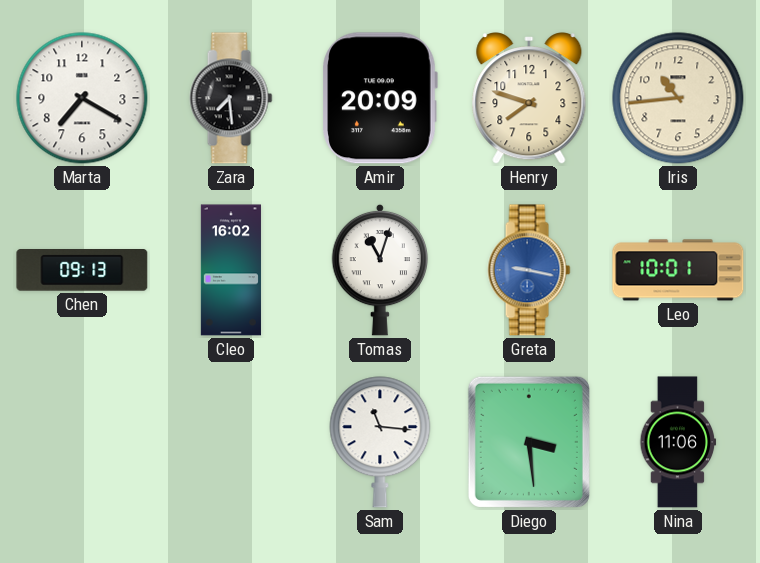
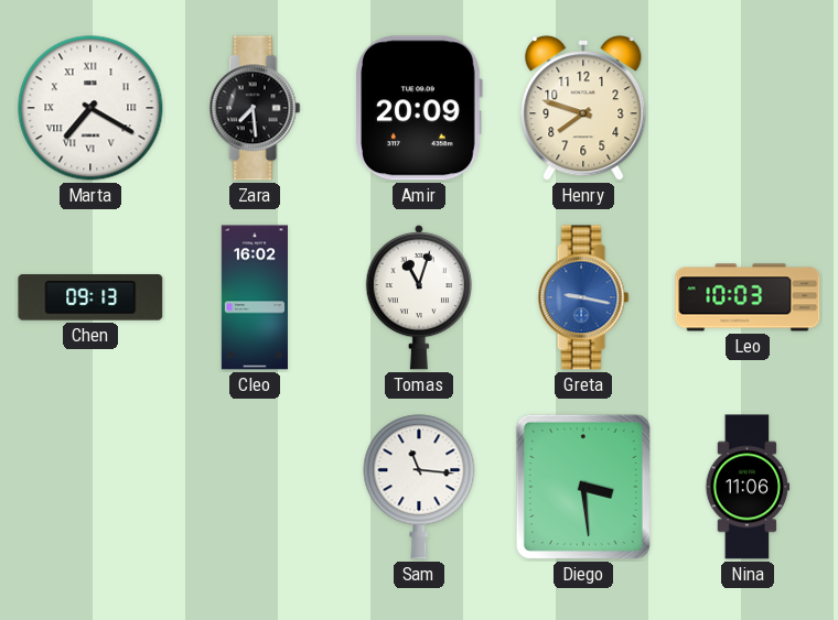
Marta numerals: Arabic -> Roman (90, 108)
Iris: 10:44 -> none (678, 98)
Leo: 10:01 -> 10:03 (748, 297)
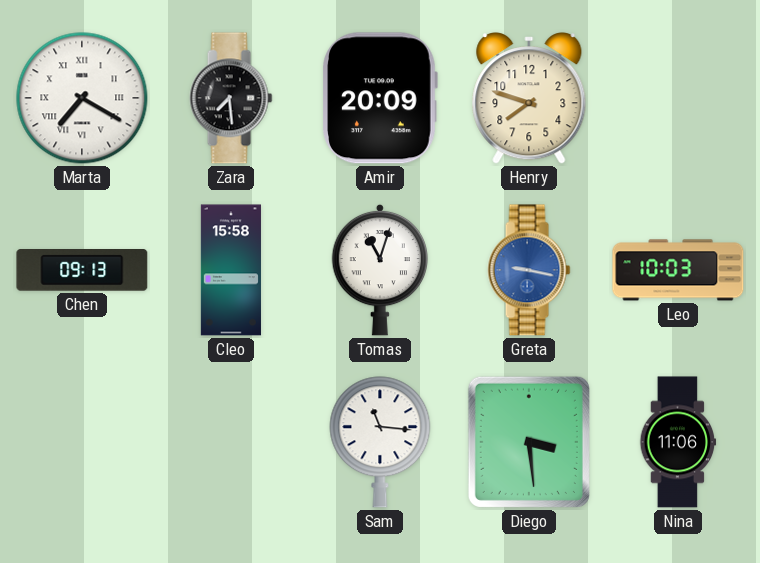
Cleo: 16:02 -> 15:58 (231, 270)
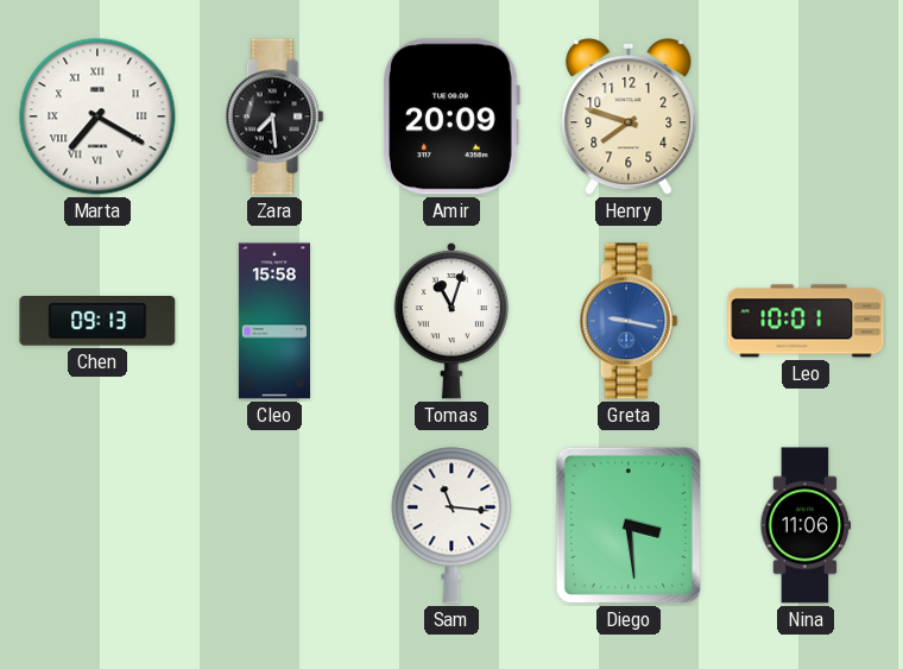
Leo: 10:03 -> 10:01 (806, 321)
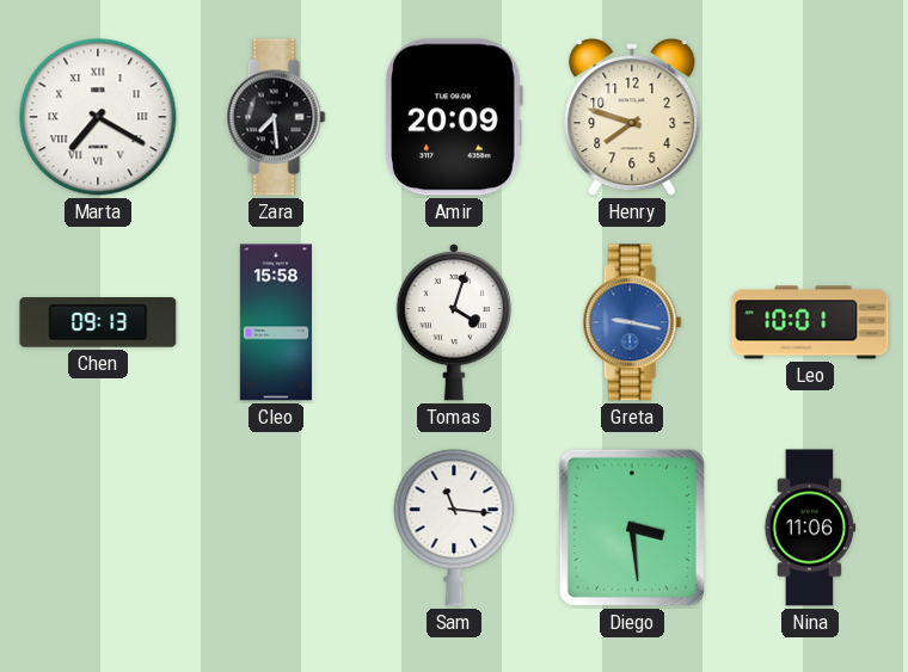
Tomas: 11:03 -> 4:03 (454, 322)
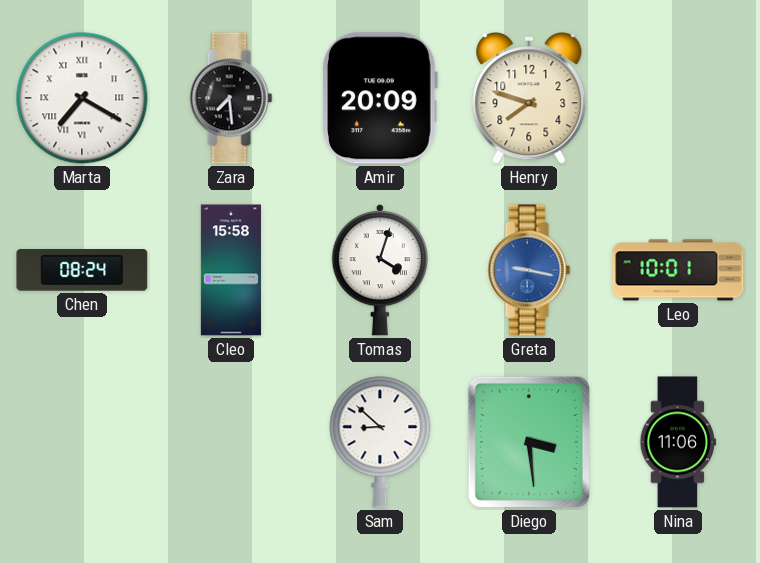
Chen: 09:13 -> 08:24 (82, 270)
Sam: 11:16 -> 8:52 (380, 442)
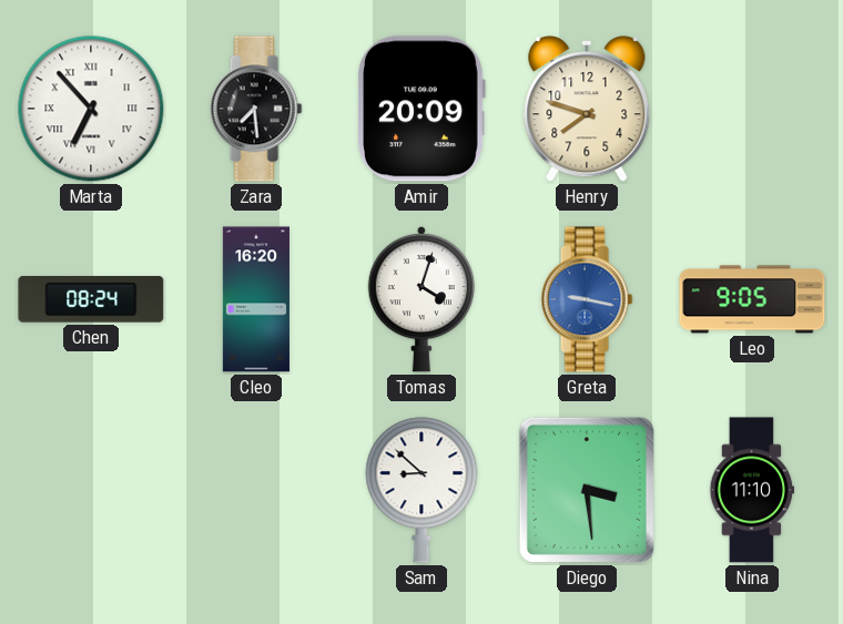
Marta: 7:20 -> 6:53 (91, 109)
Cleo: 15:58 -> 16:20 (256, 299)
Leo: 10:01 -> 9:05 (752, 299)
Nina: 11:06 -> 11:10 (752, 490)
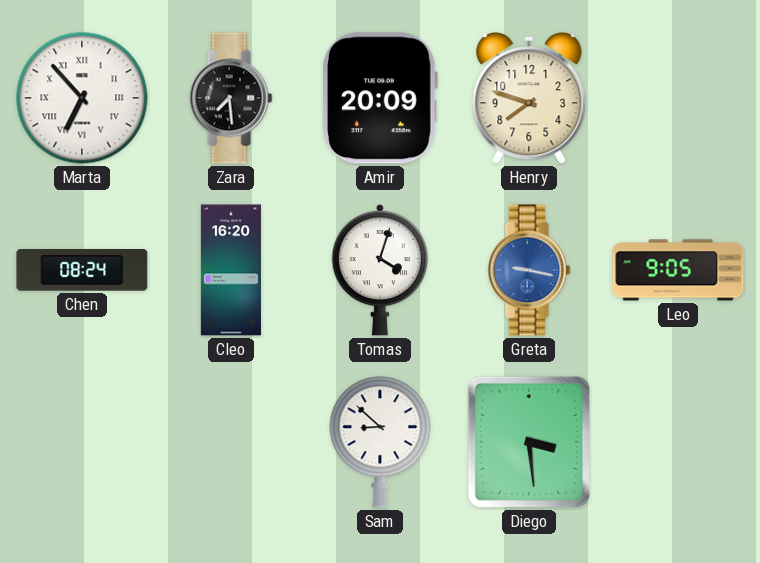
Nina: 11:10 -> none (752, 490)
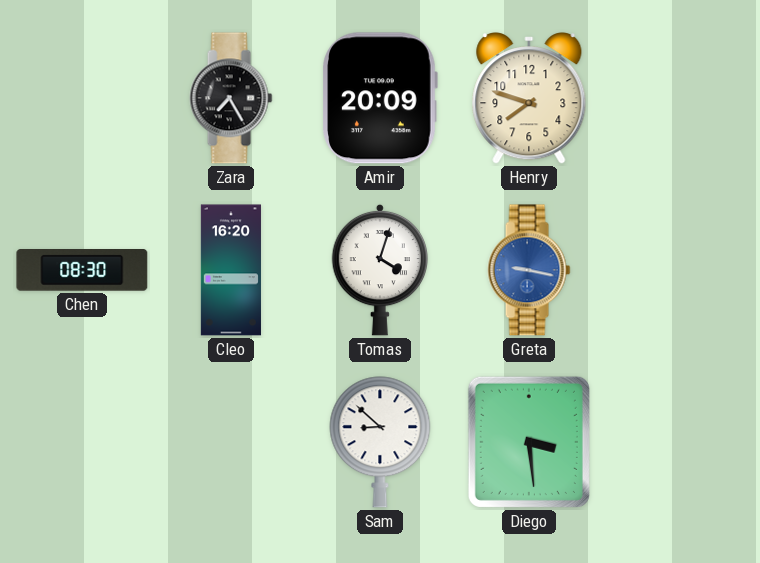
Marta: 6:53 -> none (82, 98)
Zara: 7:29 -> 7:25 (231, 98)
Chen: 08:24 -> 08:30 (82, 270)
Leo: 9:05 -> none (678, 270)
